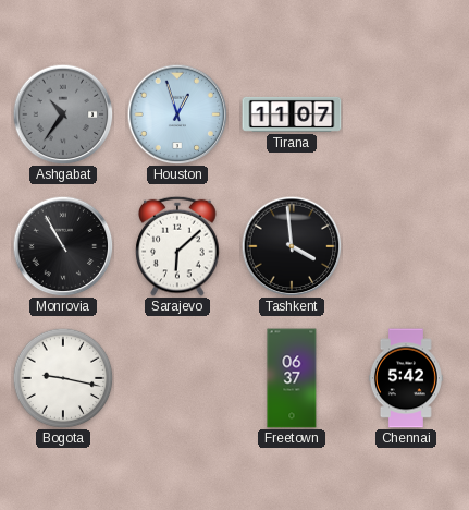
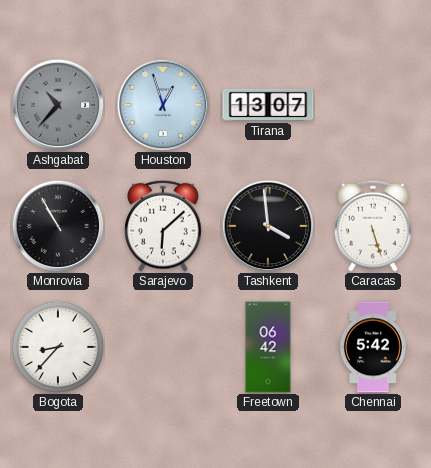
Ashgabat: 10:36 -> 10:37 (58, 105)
Tirana: 11:07 -> 13:07 (268, 105)
Caracas: none -> 5:27 (373, 226)
Bogota: 9:17 -> 8:37 (58, 347)
Freetown: 06:37 -> 06:42 (268, 347)
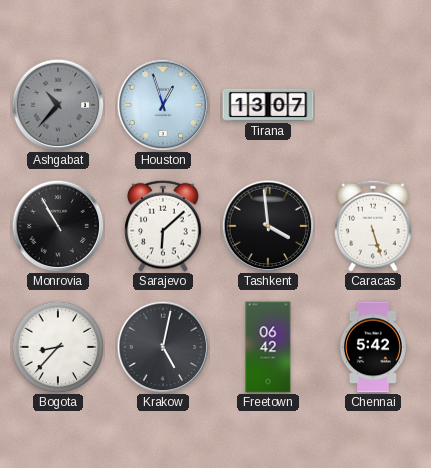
Krakow: none -> 5:02 (163, 347)
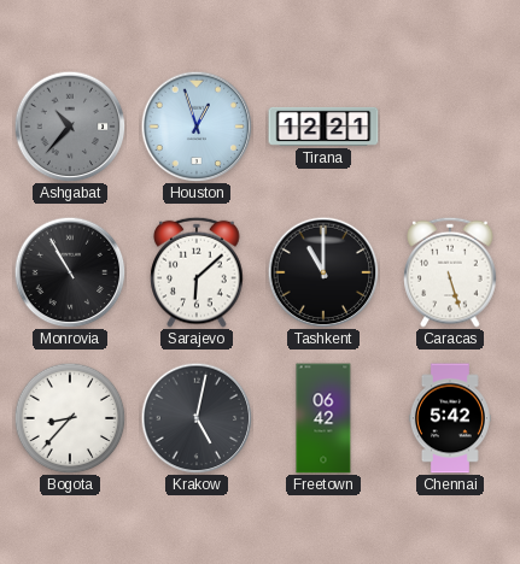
Tirana: 13:07 -> 12:21 (323, 127)
Tashkent: 3:59 -> 11:00 (323, 272)
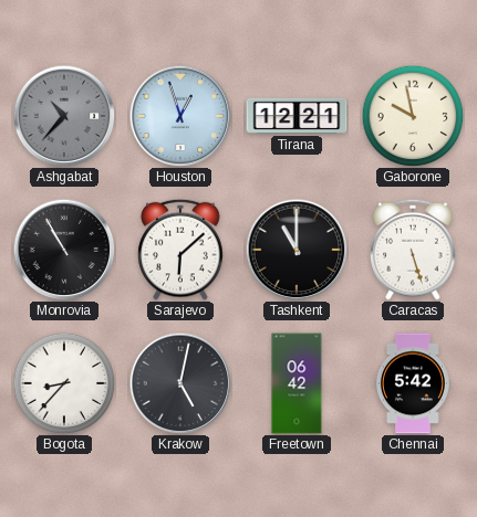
Gaborone: none -> 9:58 (413, 116)
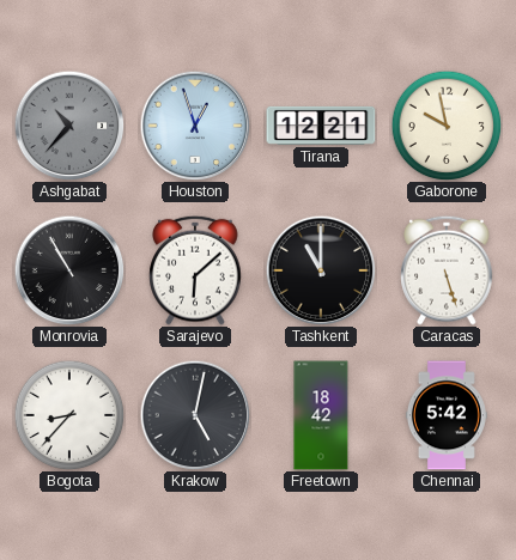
Freetown: 06:42 -> 18:42 (321, 415)
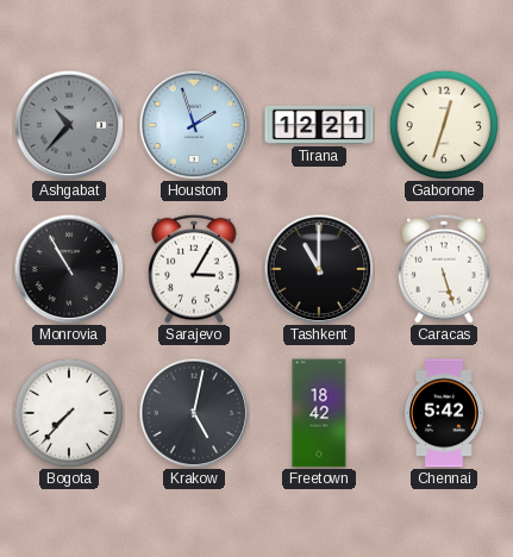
Houston: 12:57 -> 1:57 (194, 125)
Gaborone: 9:58 -> 12:33 (444, 125)
Sarajevo: 6:08 -> 3:05 (194, 269)
Bogota: 8:37 -> 7:37 (69, 413)
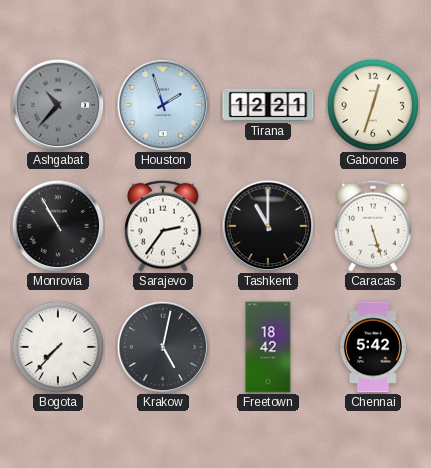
Sarajevo: 3:05 -> 2:36 (163, 226)
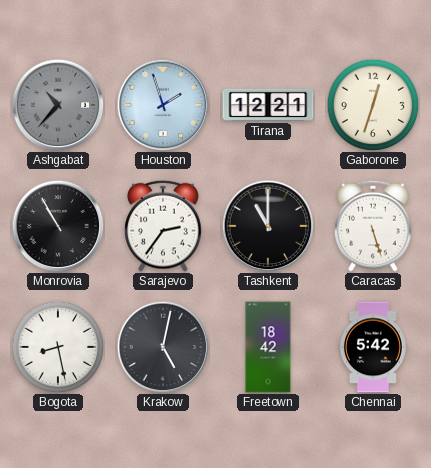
Bogota: 7:37 -> 8:28 (58, 347)
